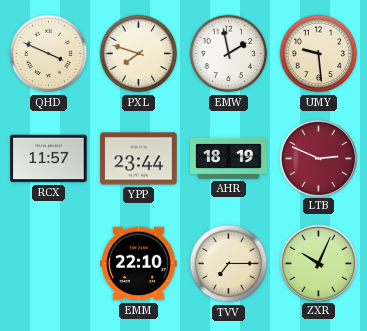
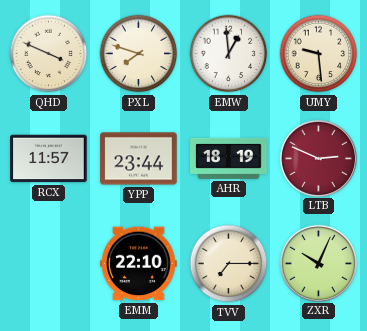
EMW: 1:58 -> 12:59 (229, 54)
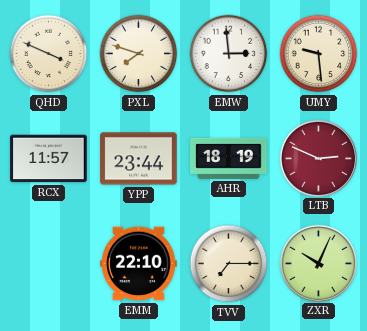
EMW: 12:59 -> 2:59 (229, 54)
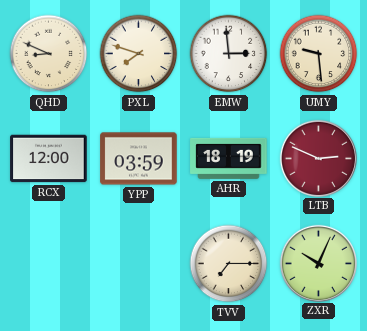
QHD: 3:49 -> 8:49 (49, 54)
RCX: 11:57 -> 12:00 (49, 159)
YPP: 23:44 -> 03:59 (139, 159)
EMM: 22:10 -> none (139, 264)
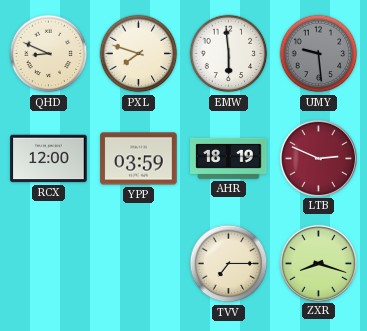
EMW: 2:59 -> 5:59 (229, 54)
UMY dial: cream -> grey (319, 54)
ZXR: 10:04 -> 8:18 (318, 263)
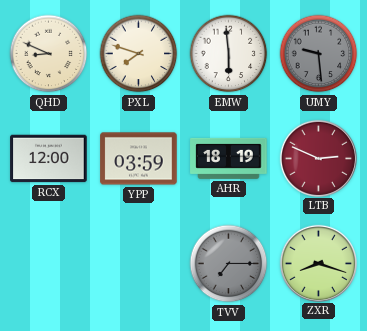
TVV dial: cream -> grey (229, 264)
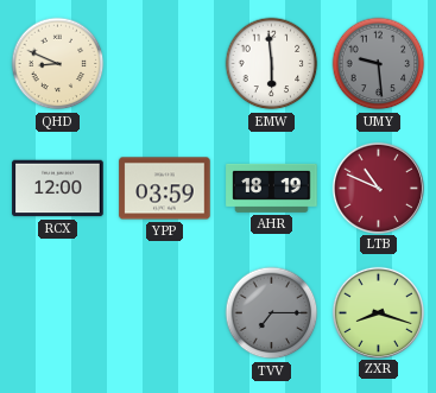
PXL: 7:48 -> none (139, 54)
LTB: 2:49 -> 10:49 (378, 188)
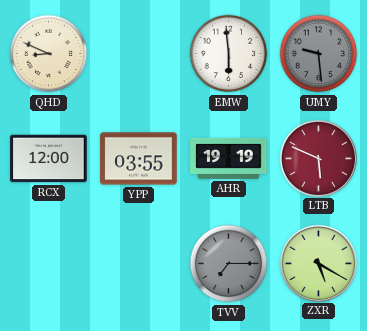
YPP: 03:59 -> 03:55 (139, 159)
AHR: 18:19 -> 19:19 (229, 158)
LTB: 10:49 -> 5:49 (318, 158)
ZXR: 8:18 -> 5:20 (318, 263)
